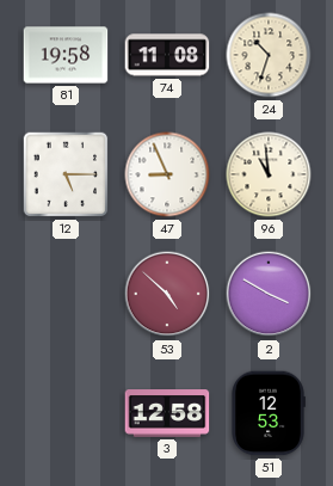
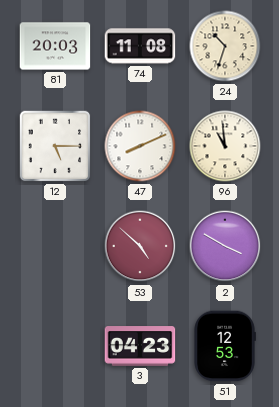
81: 19:58 -> 20:03 (55, 46)
47: 8:56 -> 8:11 (140, 146)
3: 12:58 -> 04:23 (140, 346)
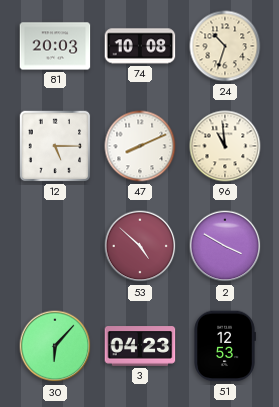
74: 11:08 -> 10:08 (140, 46)
30: none -> 6:07 (55, 346)
